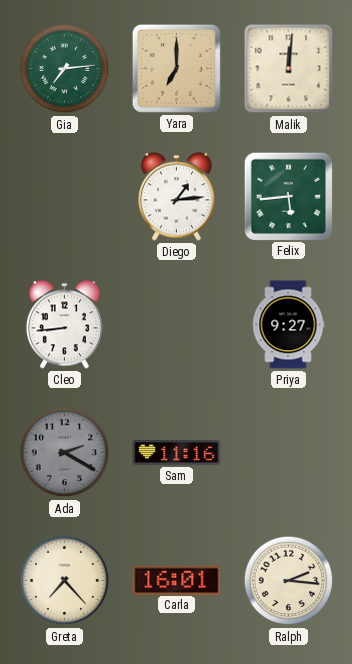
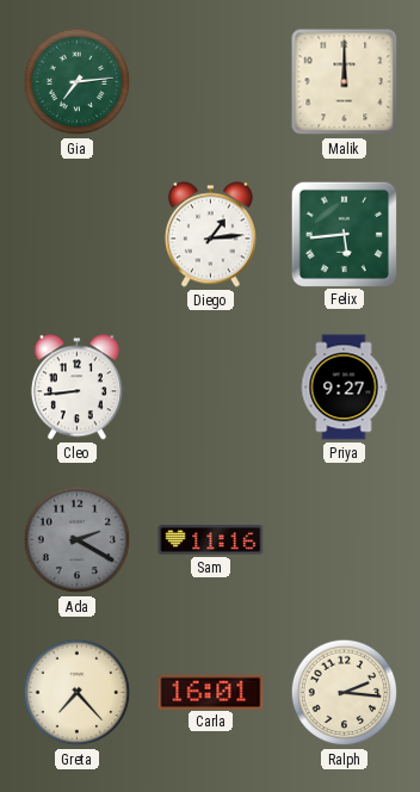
Yara: 7:00 -> none (176, 68)
Malik: 12:01 -> 12:00 (345, 82)
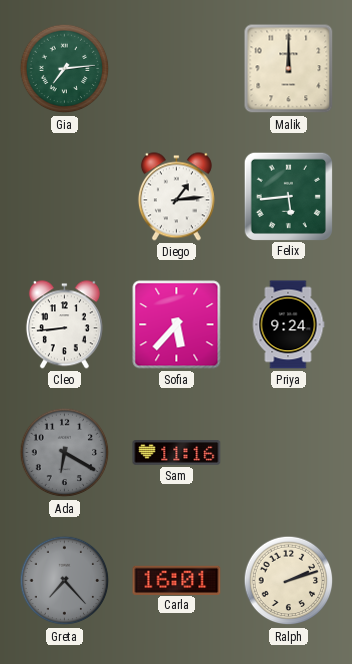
Sofia: none -> 5:37 (177, 325)
Priya: 9:27 -> 9:24 (288, 325)
Ada: 2:20 -> 6:20 (65, 453)
Greta dial: cream -> grey (65, 581)
Ralph: 2:16 -> 2:12 (289, 581)
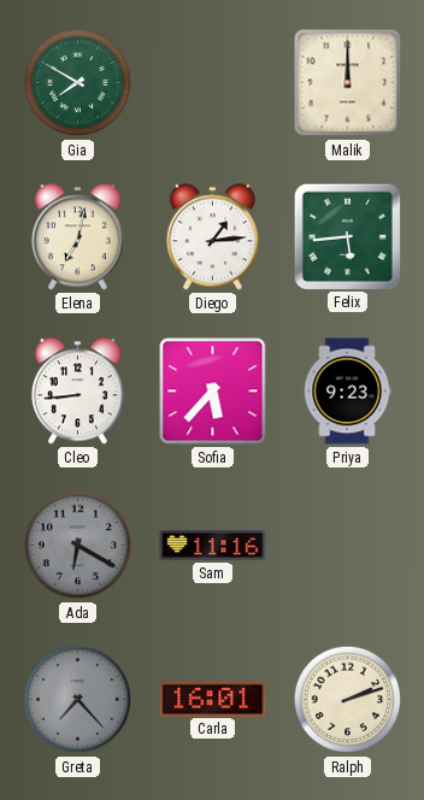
Gia: 7:14 -> 7:50 (78, 83)
Elena: none -> 7:02 (77, 237)
Priya: 9:24 -> 9:23 (347, 392)
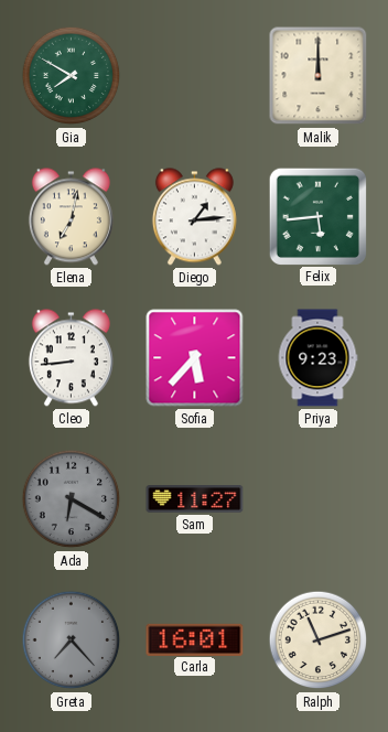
Sam: 11:16 -> 11:27 (195, 499)
Ralph: 2:12 -> 11:12 (319, 640)
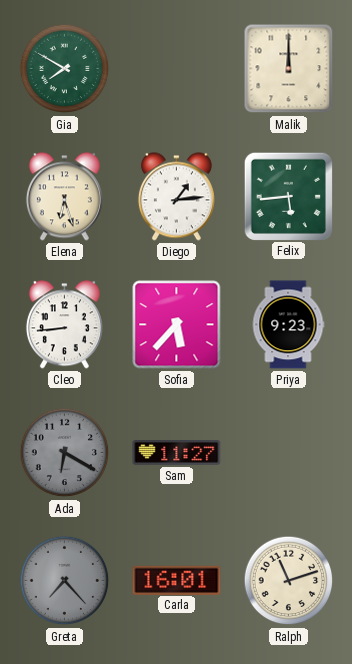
Elena: 7:02 -> 6:27 (64, 197)
